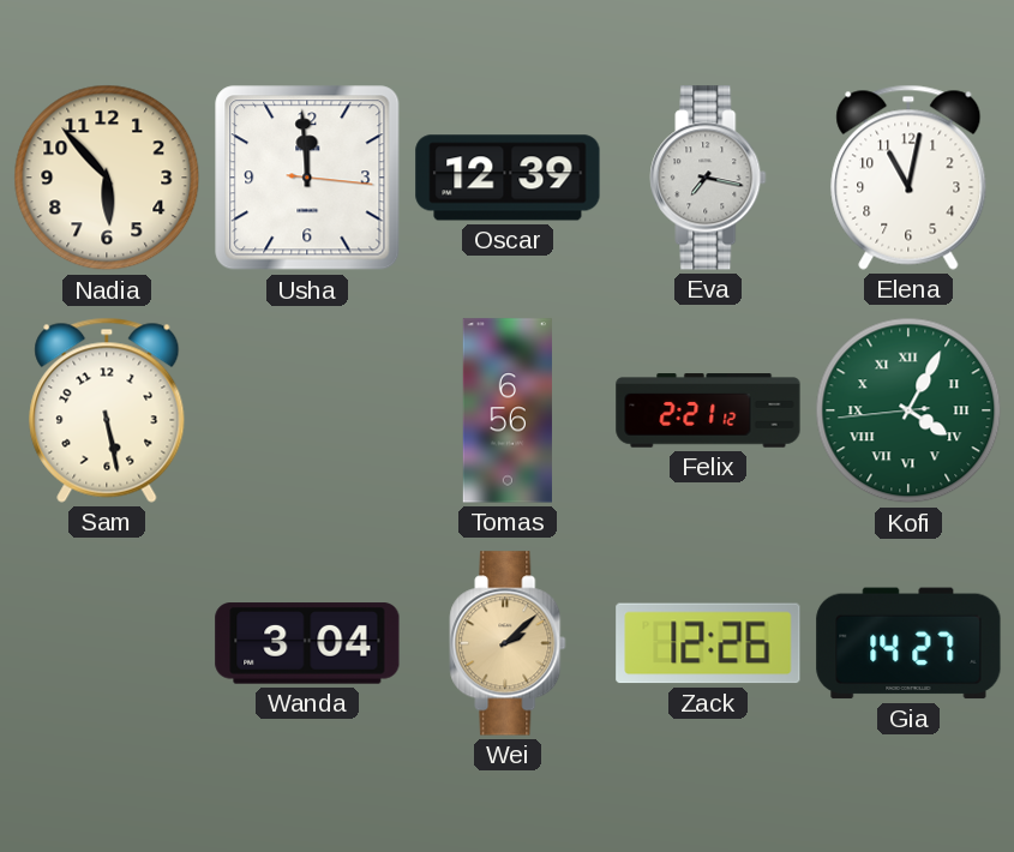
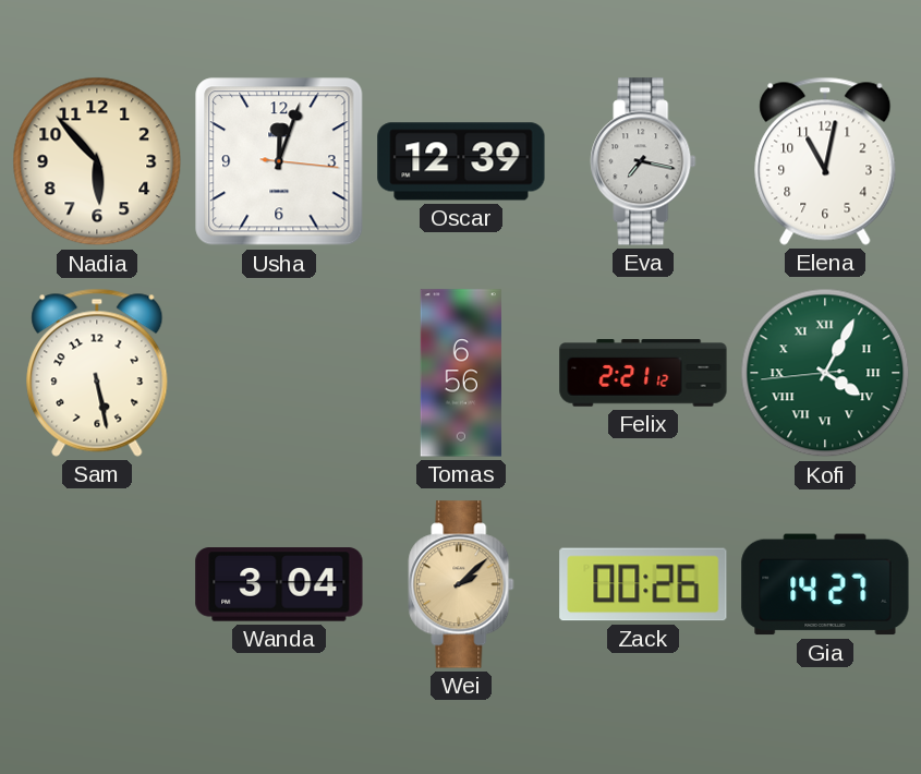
Usha: 11:59 -> 12:03 (279, 161)
Zack: 12:26 -> 00:26 (643, 584)
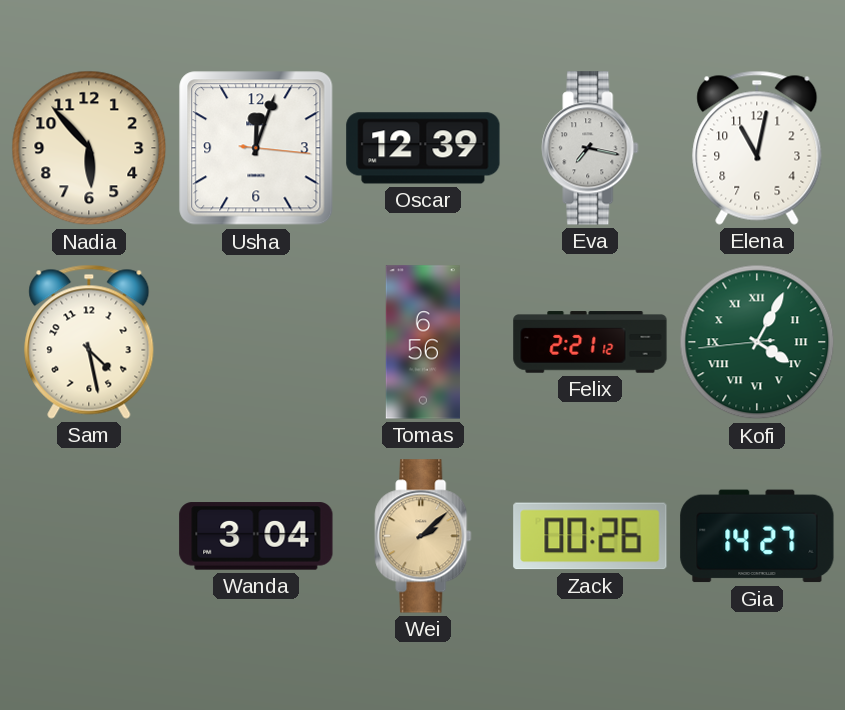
Sam: 5:28 -> 4:28 (89, 342)
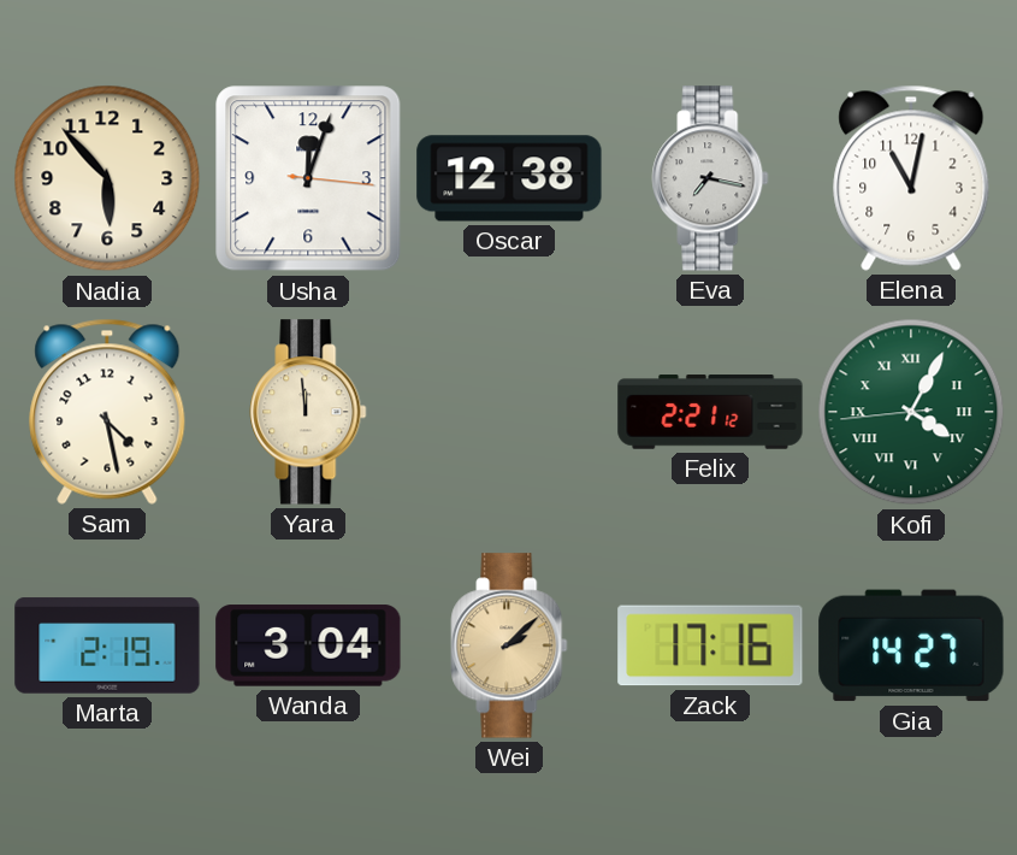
Oscar: 12:39 -> 12:38 (509, 178)
Yara: none -> 11:59 (308, 412)
Tomas: 6:56 -> none (423, 342)
Marta: none -> 2:19 (107, 645)
Zack: 00:26 -> 17:16 (710, 645)
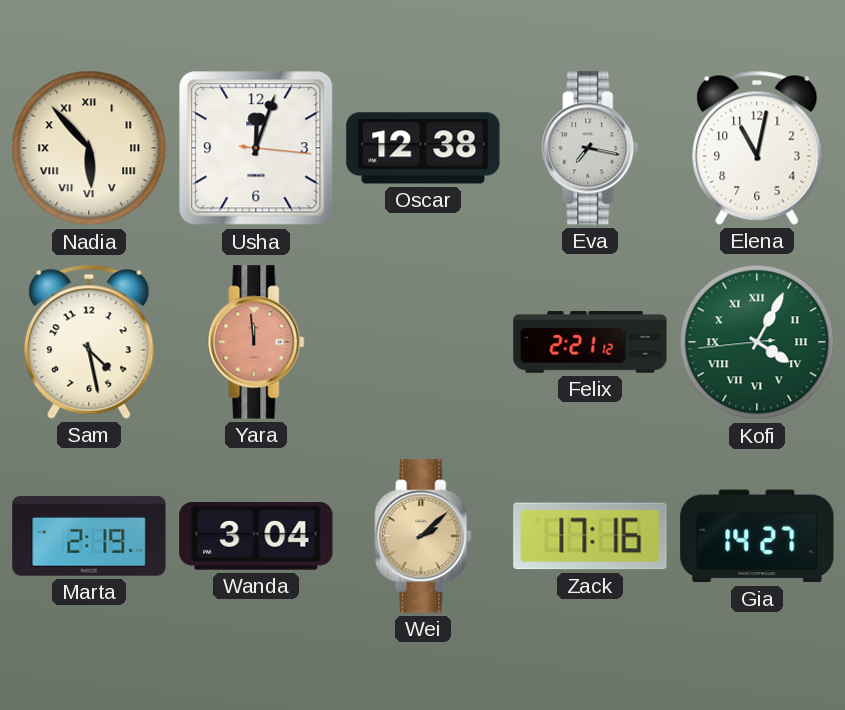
Nadia numerals: Arabic -> Roman (89, 148)
Yara dial: cream -> salmon (256, 342)
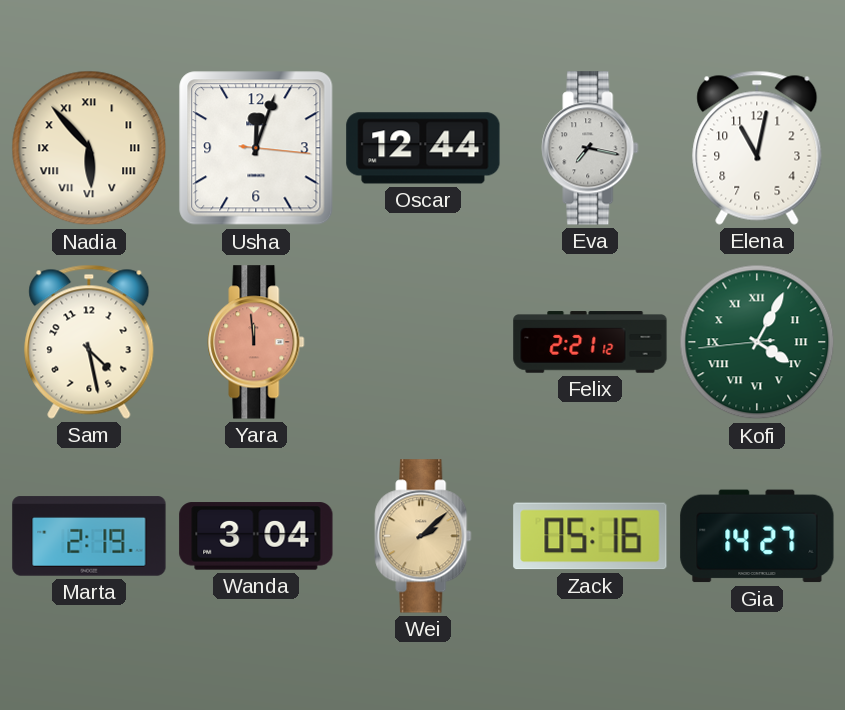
Oscar: 12:38 -> 12:44 (423, 148)
Zack: 17:16 -> 05:16 (590, 536)
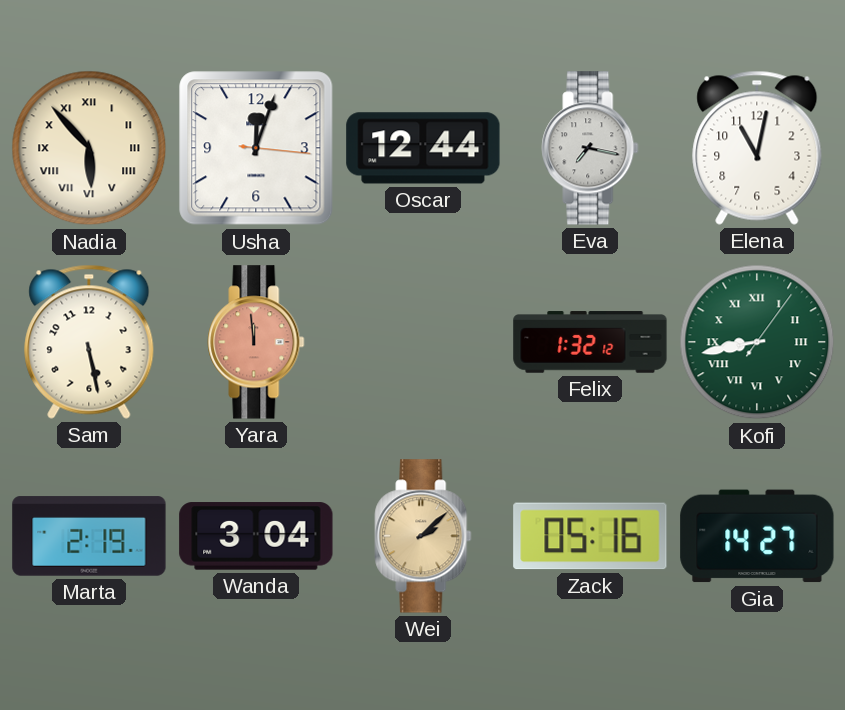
Sam: 4:28 -> 5:28 (89, 342)
Felix: 2:21 -> 1:32 (590, 342)
Kofi: 4:04 -> 8:43 (757, 342)
